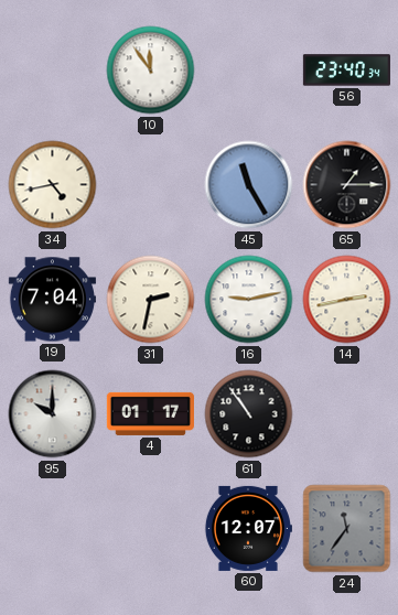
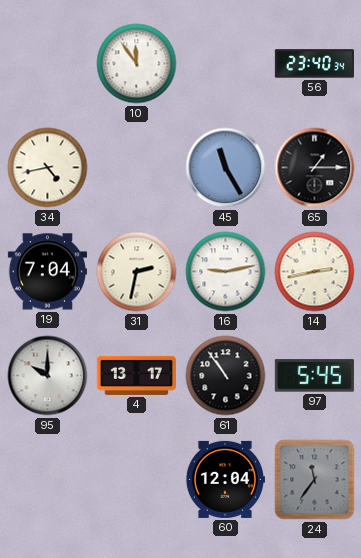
4: 01:17 -> 13:17 (136, 375)
97: none -> 5:45 (314, 376)
60: 12:07 -> 12:04 (225, 479)
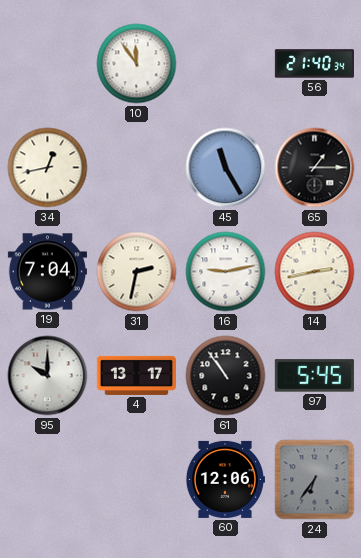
56: 23:40 -> 21:40 (314, 64)
34: 4:43 -> 12:43 (48, 168)
60: 12:04 -> 12:06 (225, 479)
24: 11:36 -> 6:36 (315, 480)
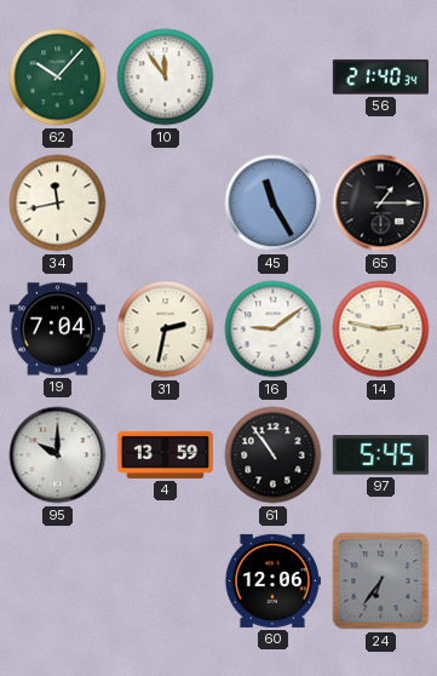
62: none -> 10:07 (58, 78)
34: 12:43 -> 11:43 (58, 204)
16: 9:13 -> 9:09 (274, 330)
14: 2:43 -> 2:47 (381, 330)
4: 13:17 -> 13:59 (165, 454)
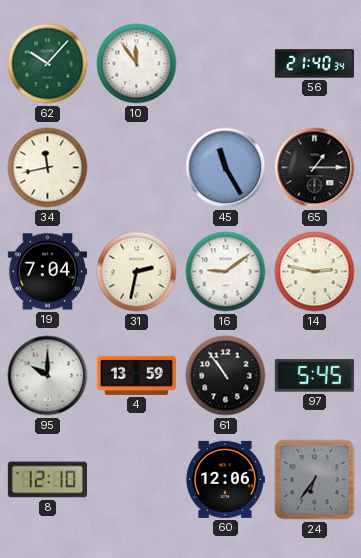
8: none -> 12:10 (47, 480)
